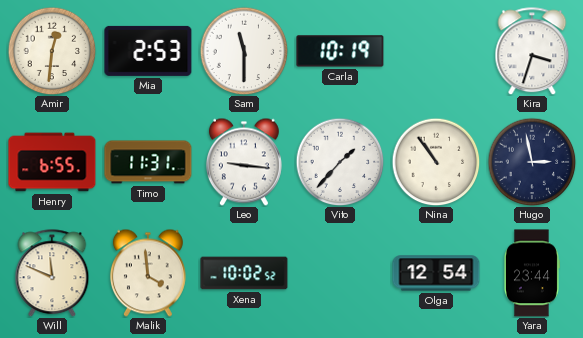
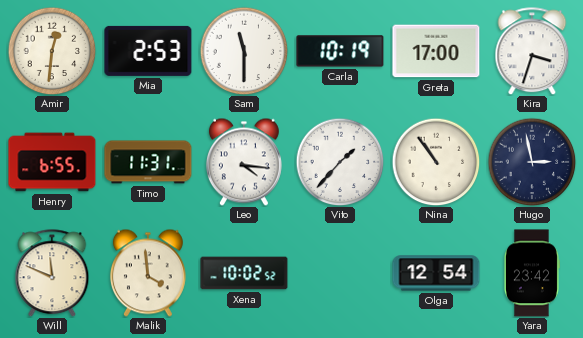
Greta: none -> 17:00 (436, 51)
Leo: 9:16 -> 4:16 (244, 162)
Yara: 23:44 -> 23:42 (531, 273)
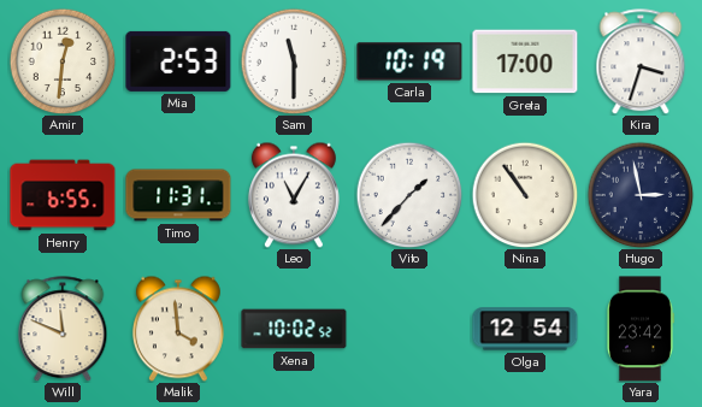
Leo: 4:16 -> 11:05 (294, 195)
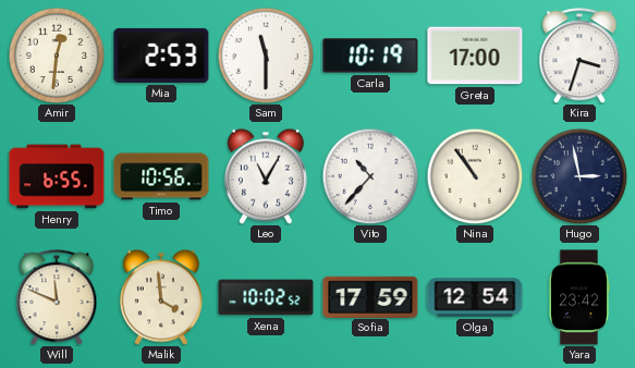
Timo: 11:31 -> 10:56 (161, 176)
Vito: 1:37 -> 10:37 (370, 176)
Sofia: none -> 17:59 (370, 296)
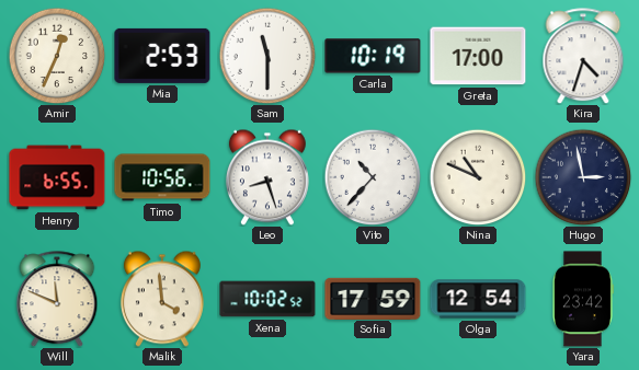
Amir: 12:31 -> 12:34 (57, 56)
Kira: 3:33 -> 4:33 (583, 56)
Leo: 11:05 -> 8:27 (267, 177)
Nina: 10:54 -> 10:49 (478, 177)
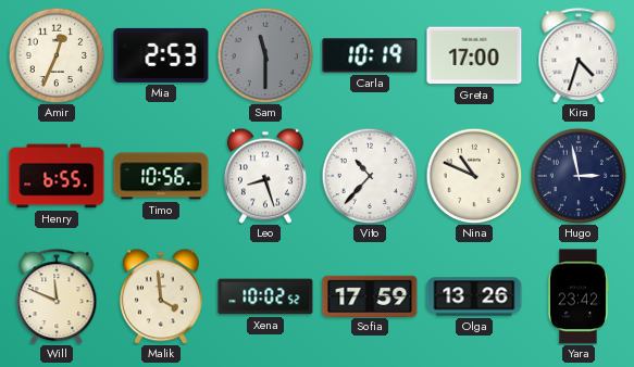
Sam dial: white -> grey (265, 55)
Olga: 12:54 -> 13:26 (474, 296)
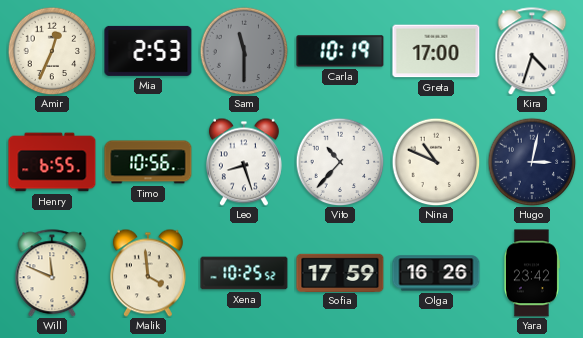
Hugo: 2:58 -> 3:02 (532, 162)
Xena: 10:02 -> 10:25 (244, 273)
Olga: 13:26 -> 16:26 (436, 273)
